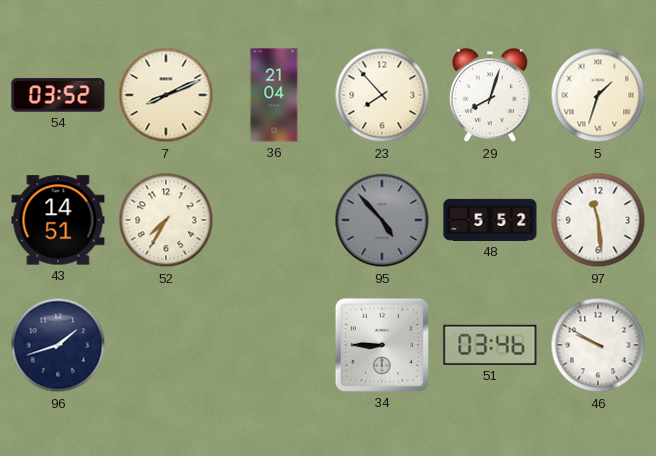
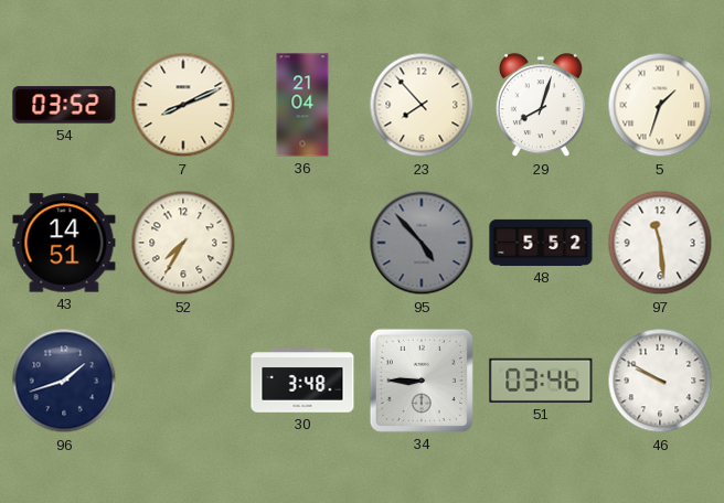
30: none -> 3:48 (302, 381)
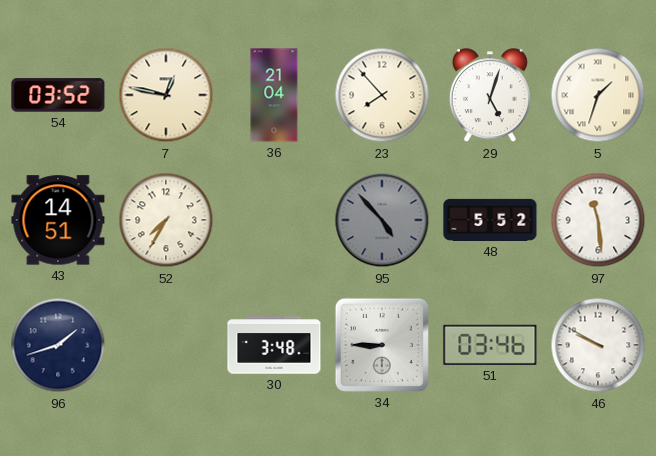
7: 8:11 -> 12:47 (166, 95)
29: 8:03 -> 5:03 (490, 96)
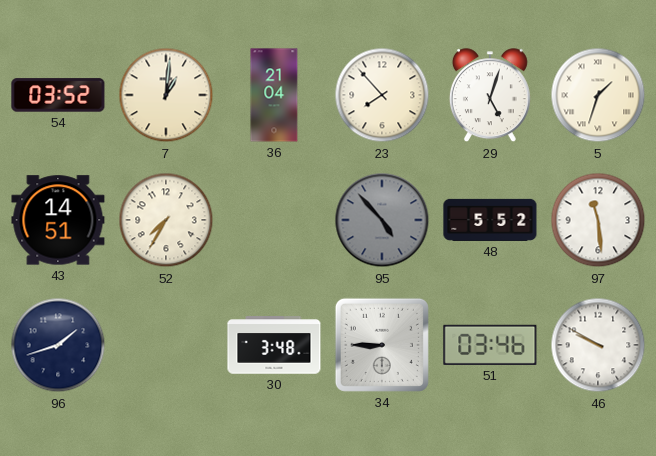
7: 12:47 -> 1:01 (166, 95)
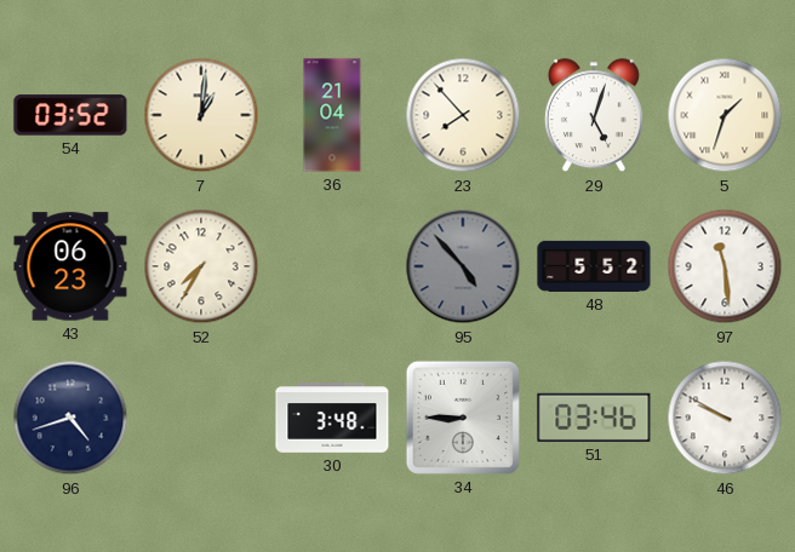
43: 14:51 -> 06:23 (70, 266)
96: 1:42 -> 4:42 (70, 418)
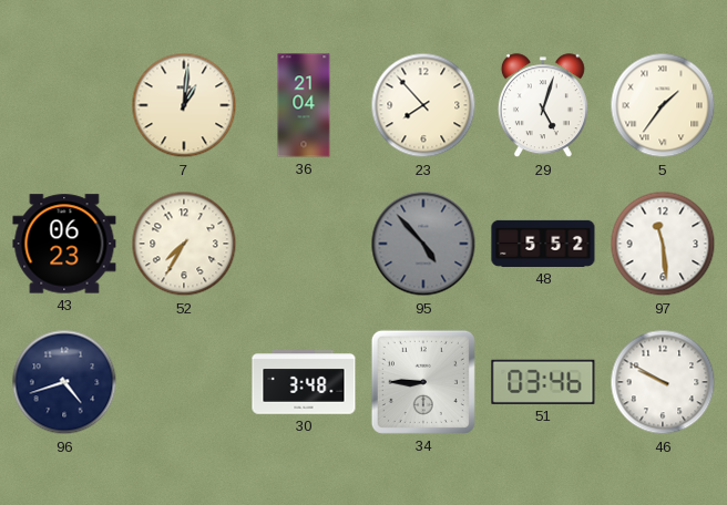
54: 03:52 -> none (70, 115)
5: 1:33 -> 1:36 (663, 105)
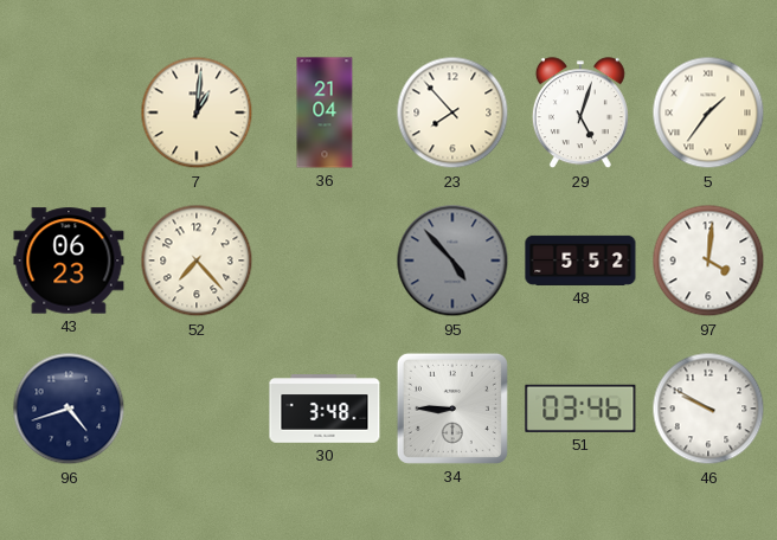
52: 7:35 -> 7:23 (197, 261)
97: 11:29 -> 4:01 (708, 261)
